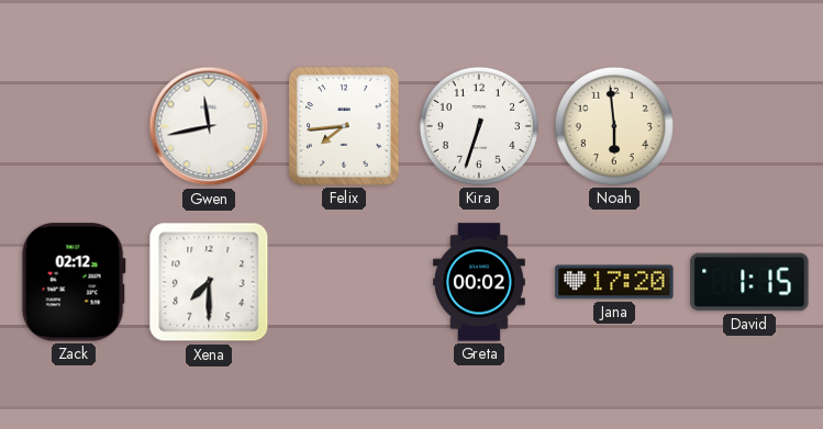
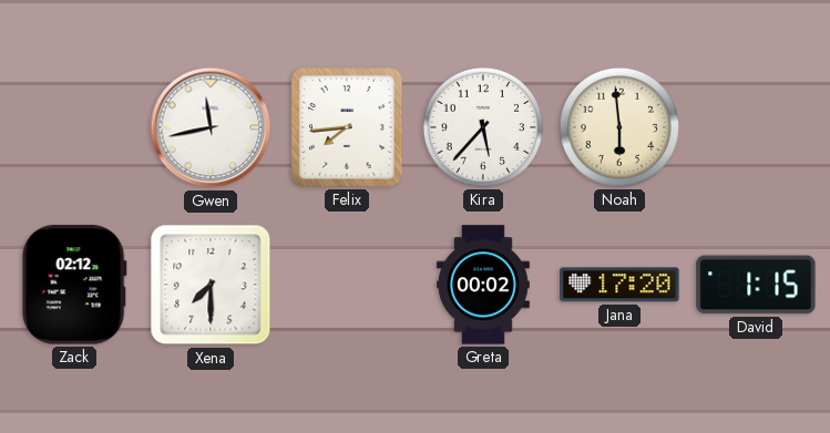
Kira: 6:33 -> 5:37 (483, 127)
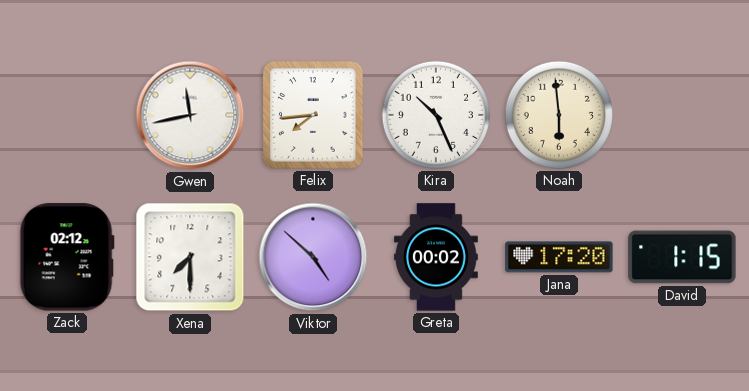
Kira: 5:37 -> 10:26 (436, 115)
Viktor: none -> 4:52 (313, 257)
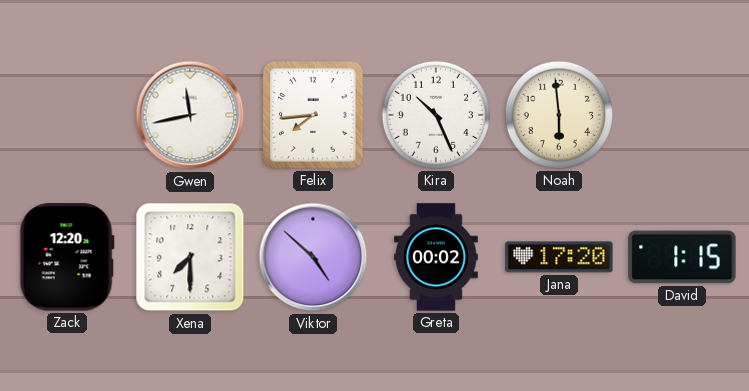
Zack: 02:12 -> 12:20 (67, 257)
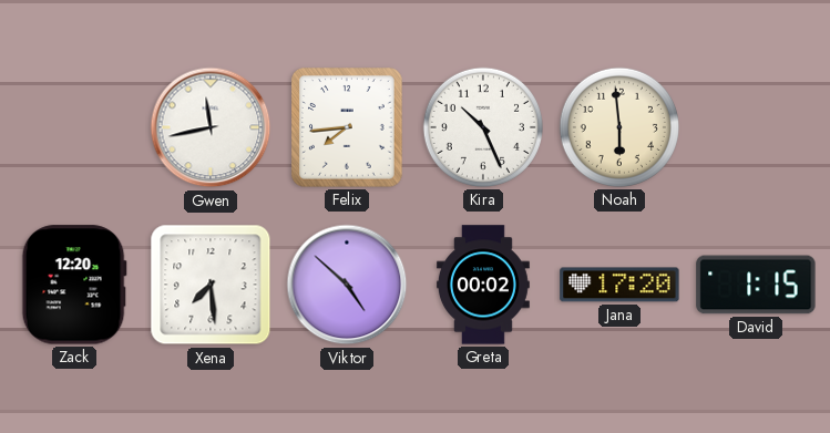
Xena: 7:30 -> 7:29 (211, 285)
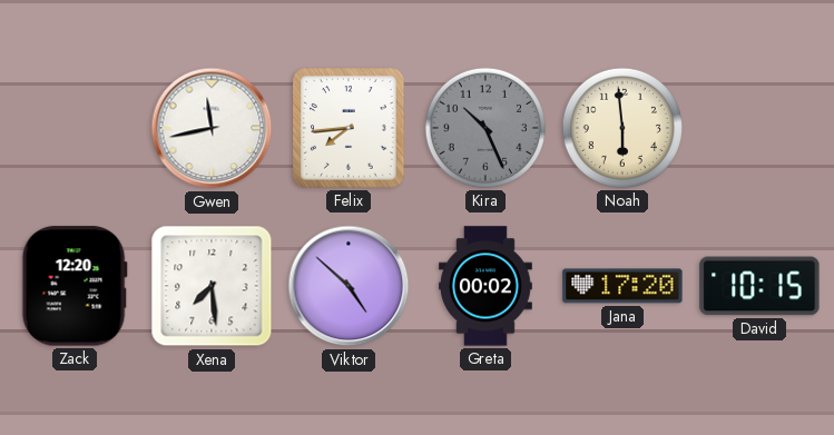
Kira dial: white -> grey (485, 128)
David: 1:15 -> 10:15 (759, 286)
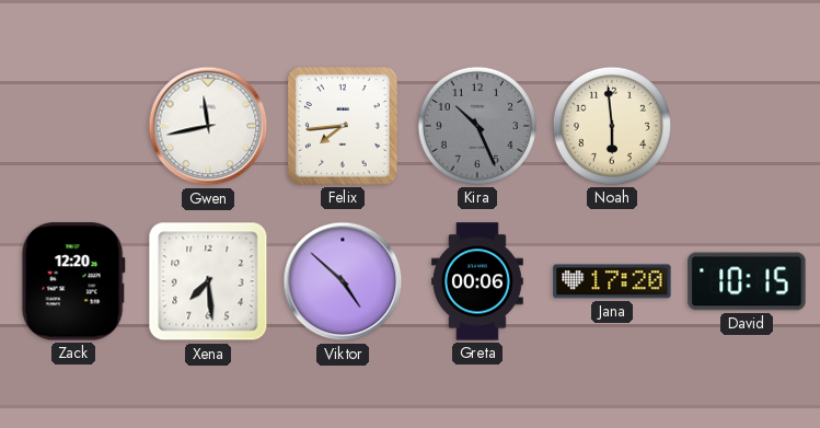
Greta: 00:02 -> 00:06 (477, 281)
